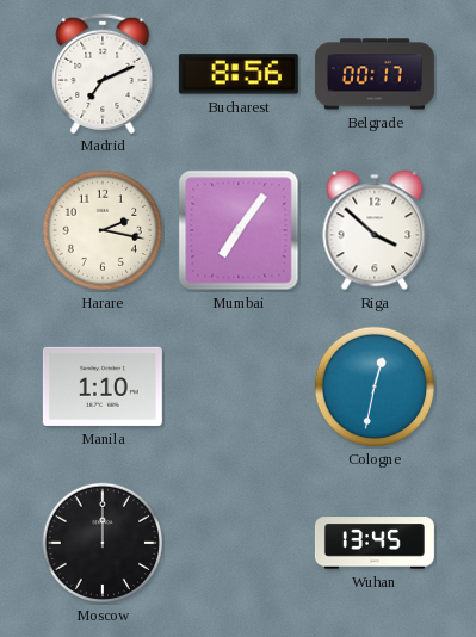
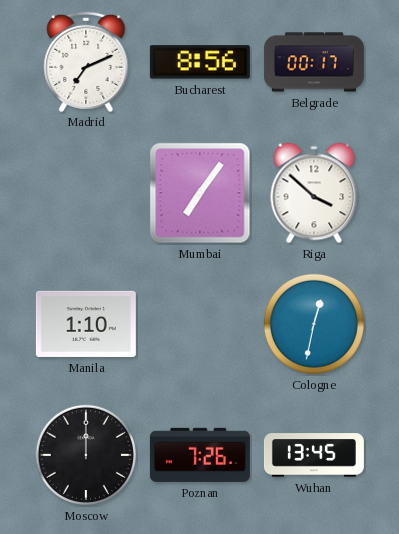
Harare: 2:17 -> none (103, 230)
Poznan: none -> 7:26 (200, 455)
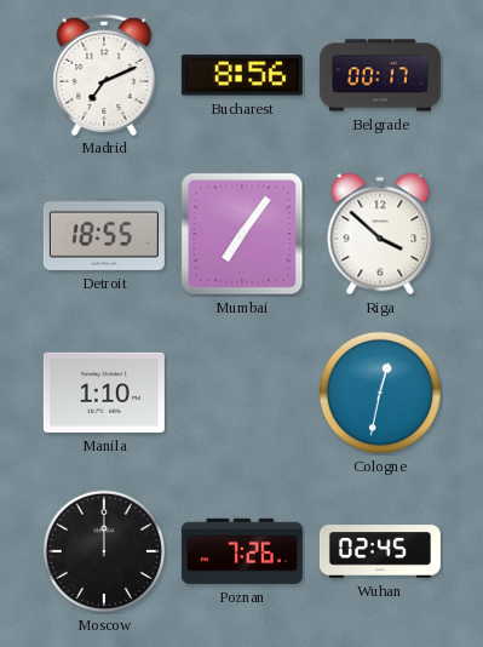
Detroit: none -> 18:55 (104, 234)
Wuhan: 13:45 -> 02:45 (380, 551)
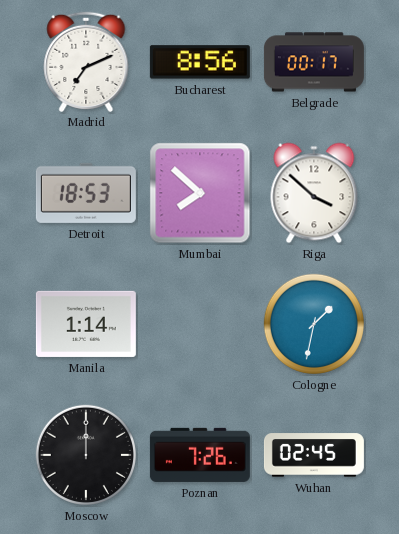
Detroit: 18:55 -> 18:53 (86, 193)
Mumbai: 7:06 -> 7:52 (200, 193)
Manila: 1:10 -> 1:14 (86, 324)
Cologne: 12:32 -> 1:32 (314, 324)
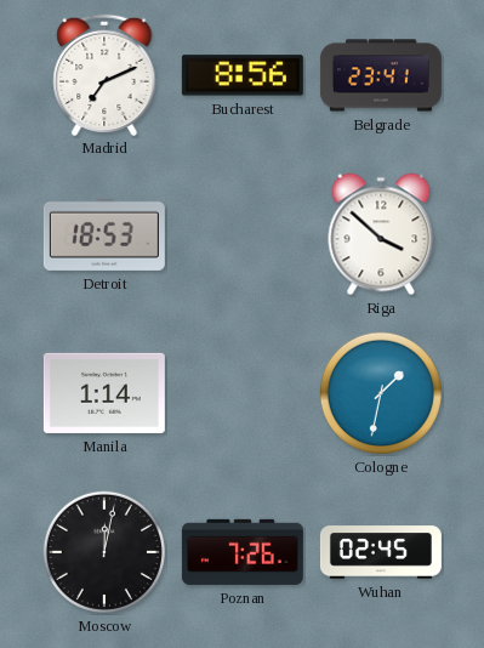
Belgrade: 00:17 -> 23:41 (381, 75)
Mumbai: 7:52 -> none (200, 193)
Moscow: 12:00 -> 12:02 (104, 552)
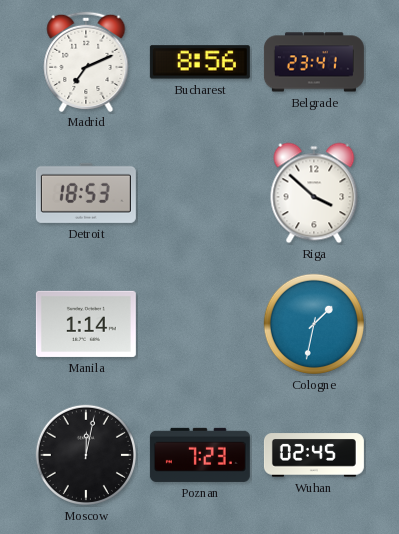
Poznan: 7:26 -> 7:23 (200, 455)
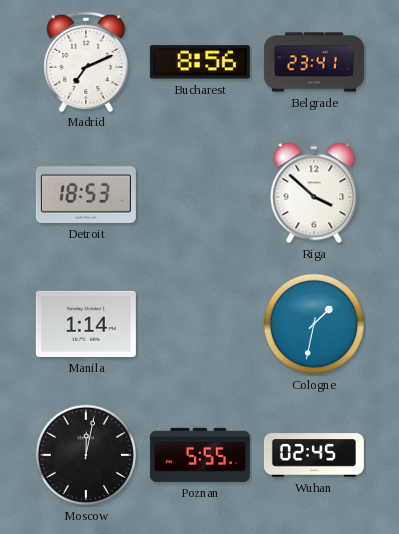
Poznan: 7:23 -> 5:55 (200, 455)
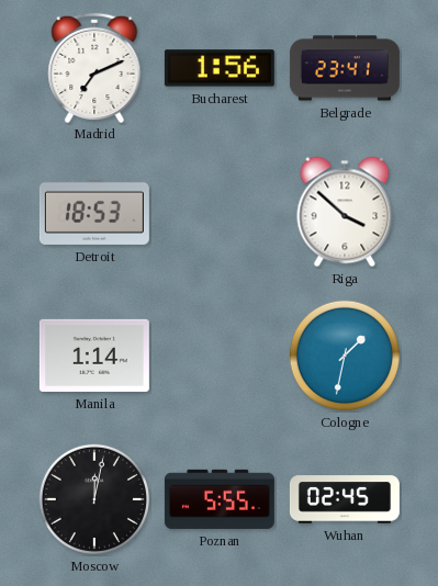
Bucharest: 8:56 -> 1:56 (220, 68)
